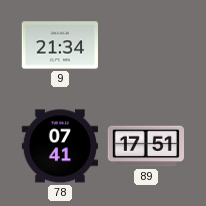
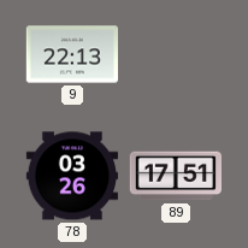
9: 21:34 -> 22:13 (72, 54)
78: 07:41 -> 03:26 (71, 176)
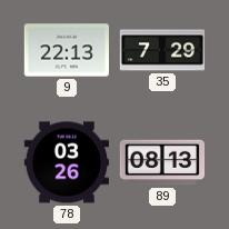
35: none -> 7:29 (162, 50)
89: 17:51 -> 08:13 (161, 162)
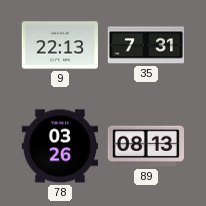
35: 7:29 -> 7:31 (146, 45)
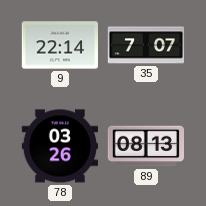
9: 22:13 -> 22:14 (60, 45)
35: 7:31 -> 7:07 (146, 45)
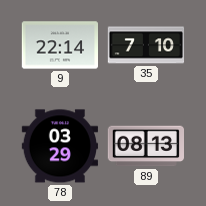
35: 7:07 -> 7:10 (146, 45)
78: 03:26 -> 03:29 (59, 146)
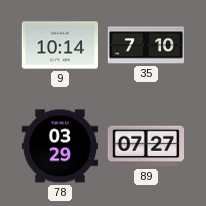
9: 22:14 -> 10:14 (60, 45)
89: 08:13 -> 07:27 (145, 146)
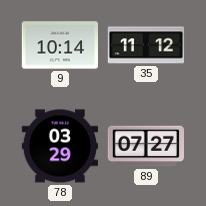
35: 7:10 -> 11:12 (146, 45)
